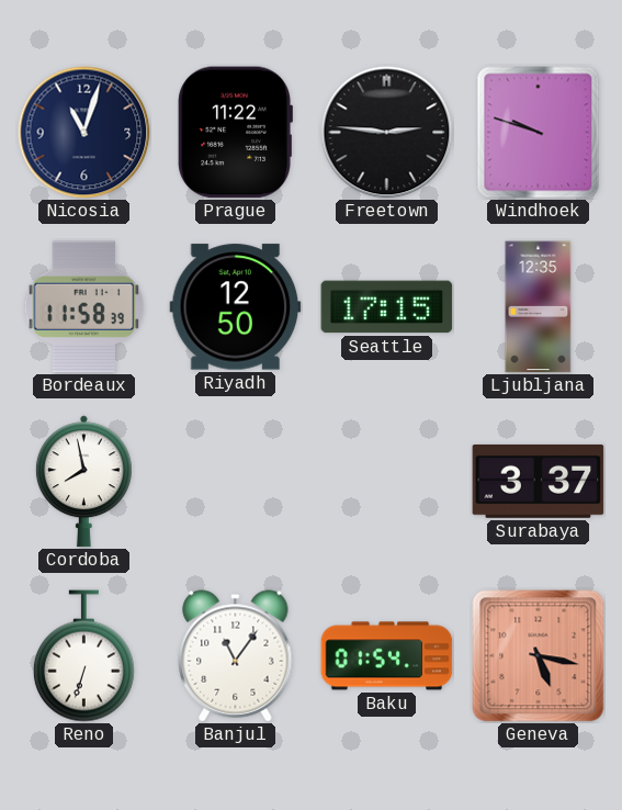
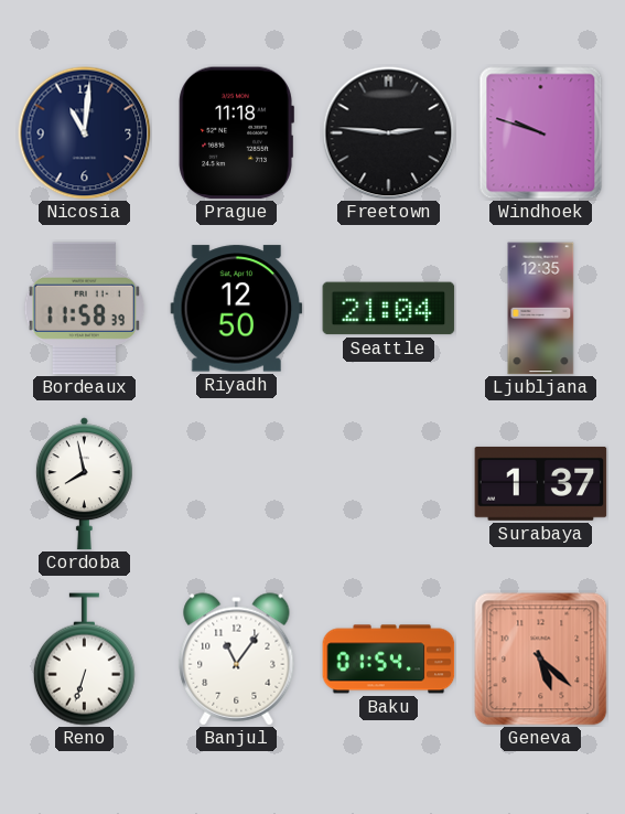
Nicosia: 11:03 -> 11:01 (85, 133)
Prague: 11:22 -> 11:18 (236, 133)
Seattle: 17:15 -> 21:04 (389, 309)
Surabaya: 3:37 -> 1:37 (541, 483)
Geneva: 5:17 -> 5:22 (541, 660)
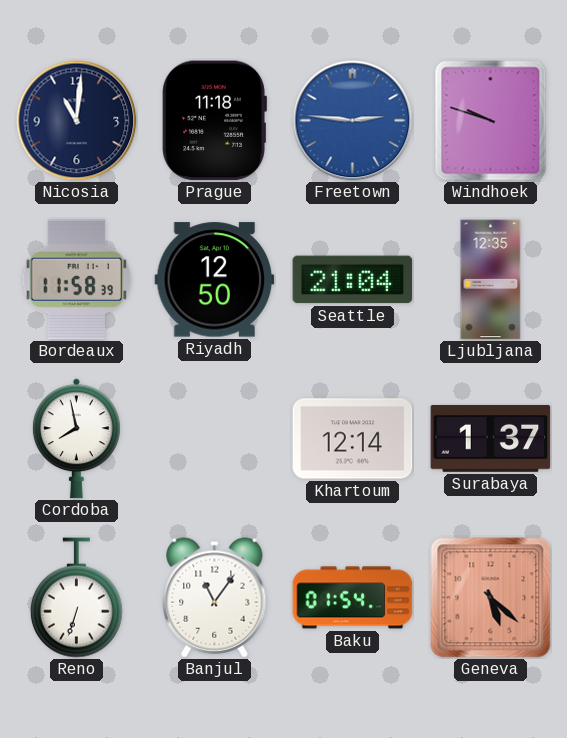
Freetown dial: black -> blue (353, 121)
Khartoum: none -> 12:14 (353, 439)
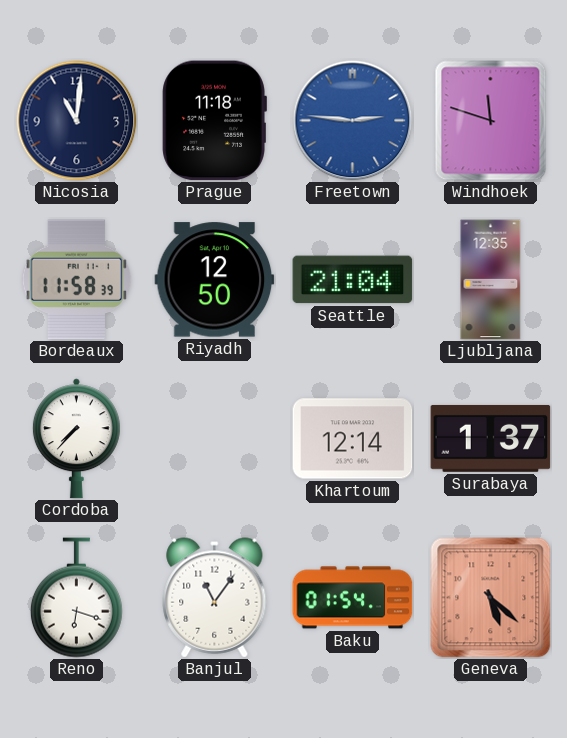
Windhoek: 9:48 -> 11:48 (491, 121)
Cordoba: 7:58 -> 7:37 (76, 439)
Reno: 6:33 -> 6:18 (76, 598)
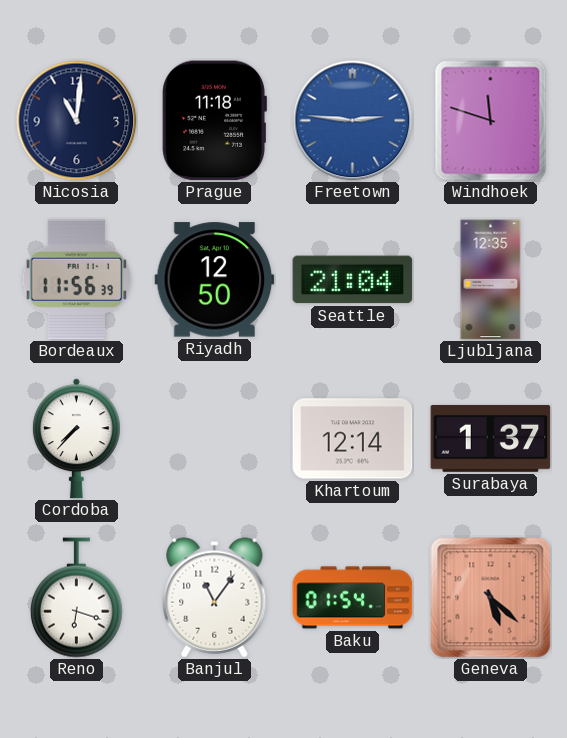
Bordeaux: 11:58 -> 11:56 (77, 280)
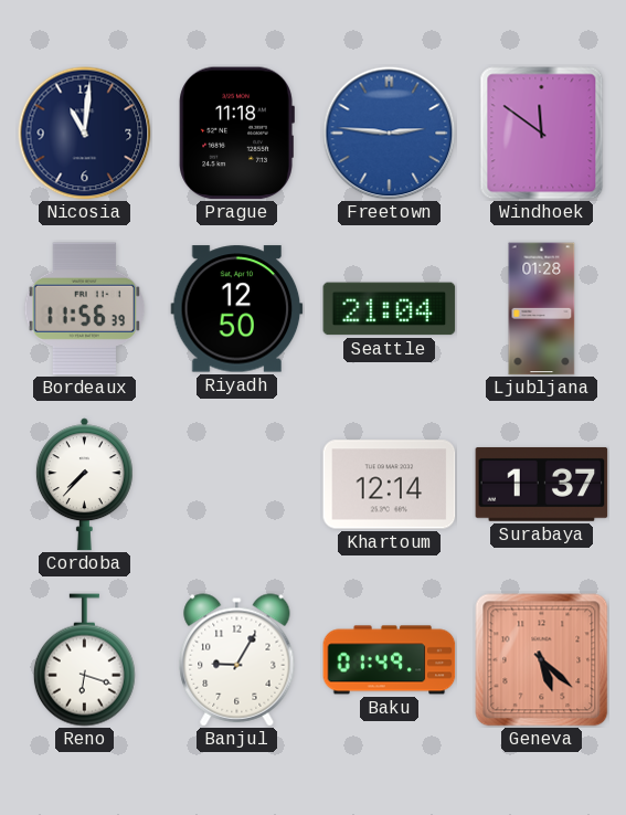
Windhoek: 11:48 -> 11:51 (542, 134)
Ljubljana: 12:35 -> 01:28 (542, 309)
Banjul: 11:06 -> 9:05 (237, 660)
Baku: 01:54 -> 01:49 (390, 660)
